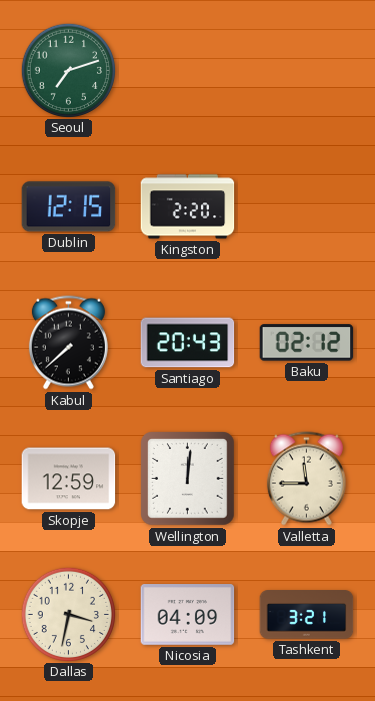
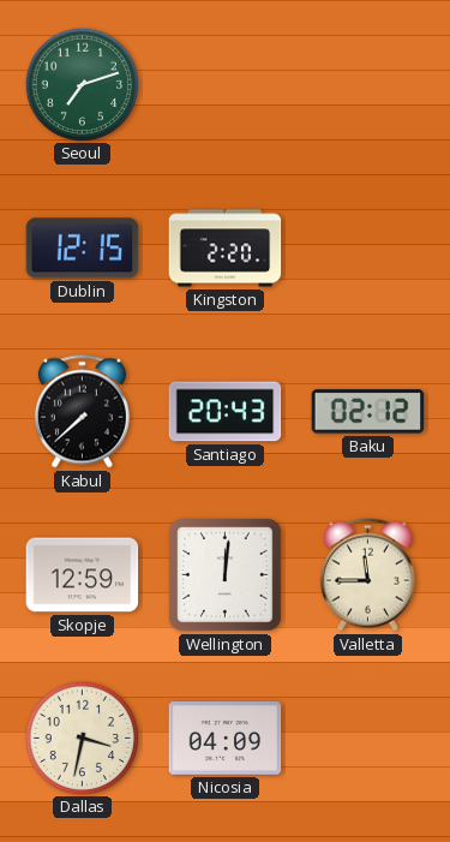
Tashkent: 3:21 -> none (307, 615)
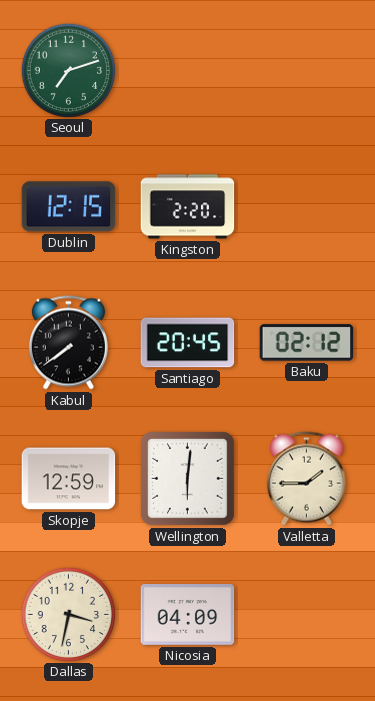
Kabul: 7:38 -> 7:39 (68, 343)
Santiago: 20:43 -> 20:45 (188, 343)
Wellington: 12:01 -> 6:01 (188, 479)
Valletta: 11:45 -> 1:45 (306, 479)
